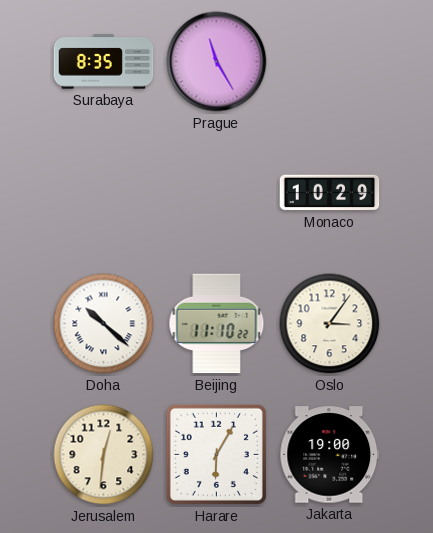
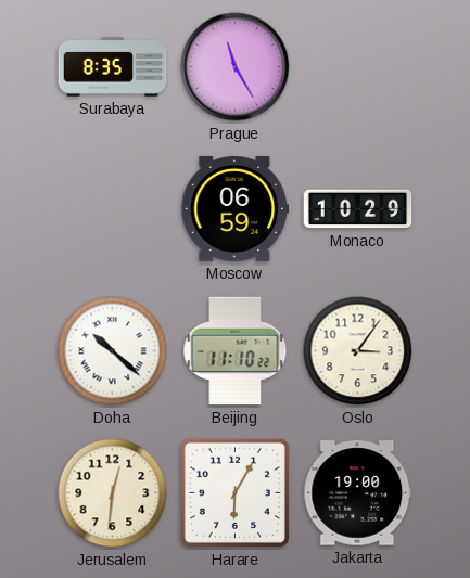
Moscow: none -> 06:59 (236, 208)
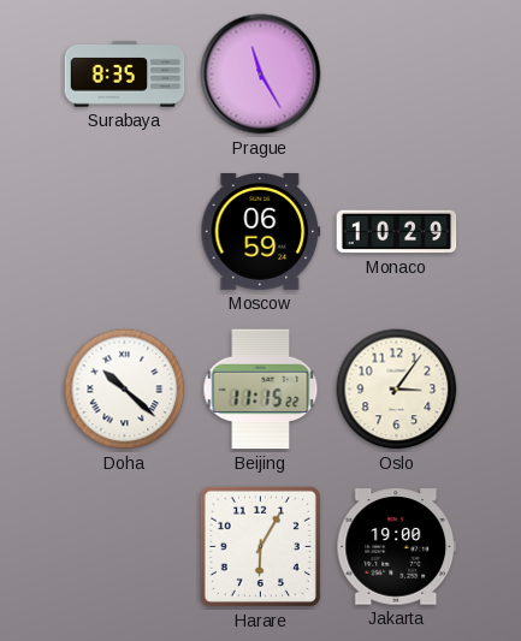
Beijing: 11:10 -> 11:15 (261, 390)
Jerusalem: 12:31 -> none (113, 493)
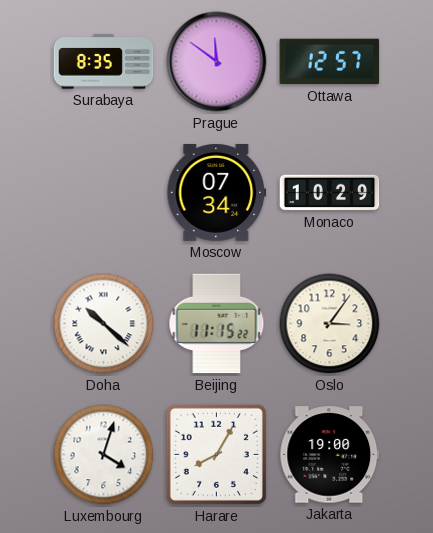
Prague: 11:25 -> 11:51 (217, 62)
Ottawa: none -> 12:57 (330, 62)
Moscow: 06:59 -> 07:34 (217, 192)
Luxembourg: none -> 4:03 (104, 455)
Harare: 6:05 -> 8:05 (216, 454)
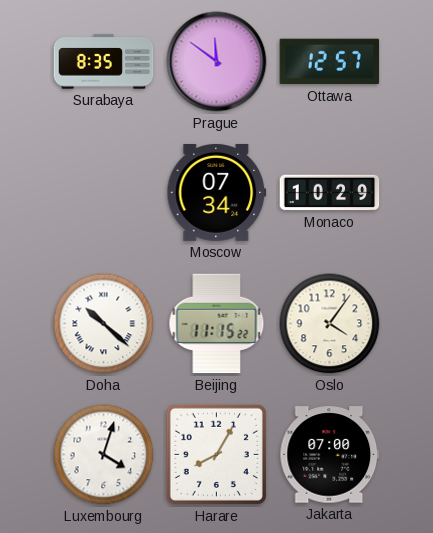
Oslo: 3:06 -> 4:06 (330, 324)
Jakarta: 19:00 -> 07:00 (330, 455)
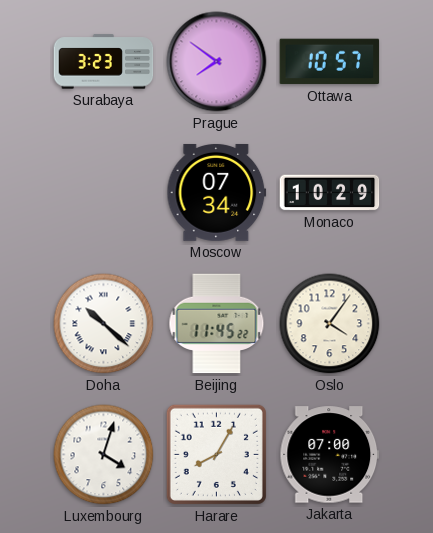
Surabaya: 8:35 -> 3:23 (104, 62)
Prague: 11:51 -> 7:51 (217, 62)
Ottawa: 12:57 -> 10:57 (330, 62)
Beijing: 11:15 -> 11:45 (217, 324)
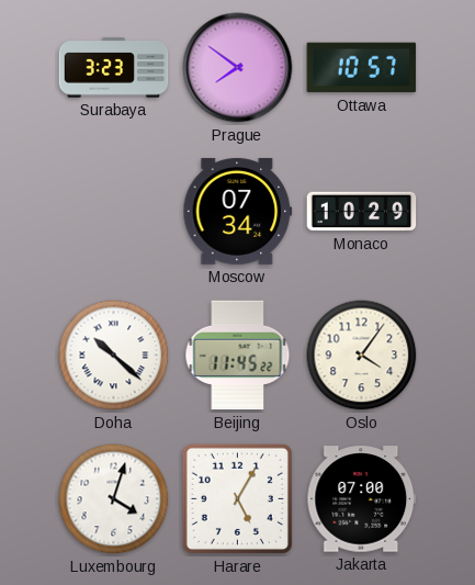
Harare: 8:05 -> 5:05 (237, 498)
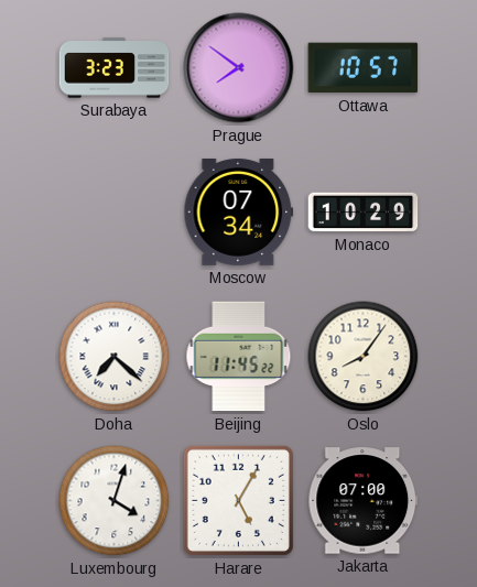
Doha: 10:22 -> 7:22 (115, 357)
Oslo: 4:06 -> 8:06 (364, 357)
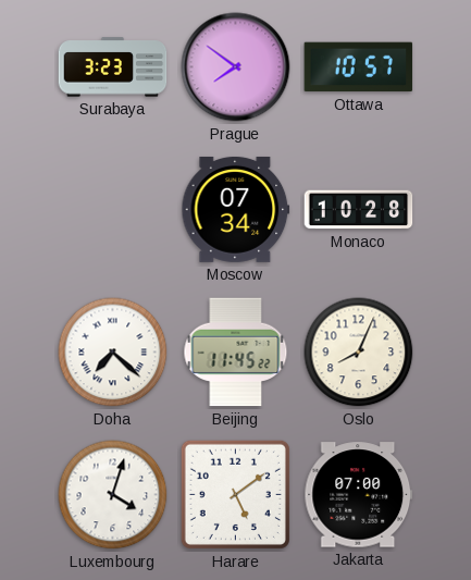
Monaco: 10:29 -> 10:28 (359, 210)
Oslo: 8:06 -> 8:04 (359, 353)
Harare: 5:05 -> 5:09 (235, 494)
